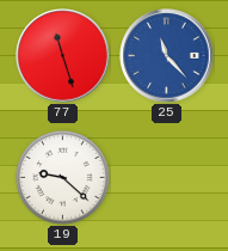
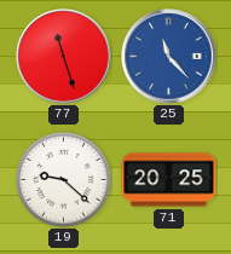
71: none -> 20:25 (169, 180)
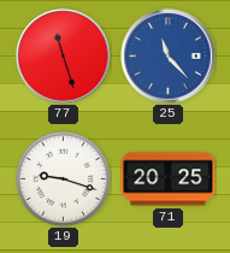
19: 9:22 -> 9:18 (63, 178)
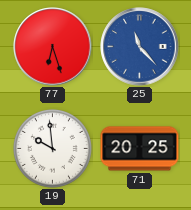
77: 11:27 -> 6:27 (53, 47)
19: 9:18 -> 9:59 (52, 148)
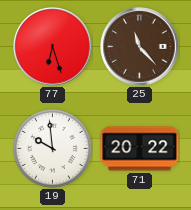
25 dial: blue -> brown (140, 47)
71: 20:25 -> 20:22 (140, 149)
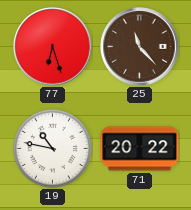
19: 9:59 -> 10:47 (52, 148)
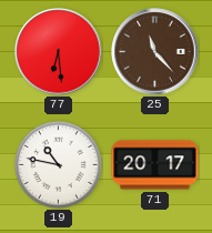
77: 6:27 -> 6:29 (59, 52)
71: 20:22 -> 20:17 (155, 165)
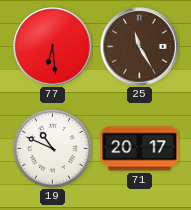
25: 11:23 -> 11:25 (140, 47)
19: 10:47 -> 10:49 (52, 148)
